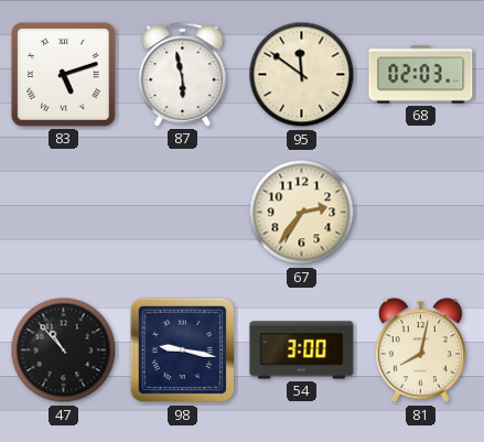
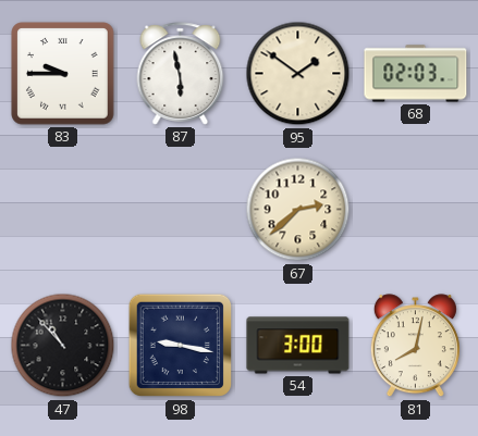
83: 5:12 -> 9:45 (63, 74)
95: 11:51 -> 1:51 (298, 74)
67: 2:36 -> 2:38 (298, 210)
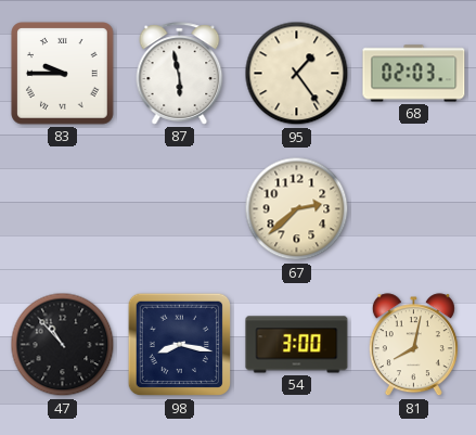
95: 1:51 -> 1:24 (297, 74)
98: 9:17 -> 8:17 (180, 345)
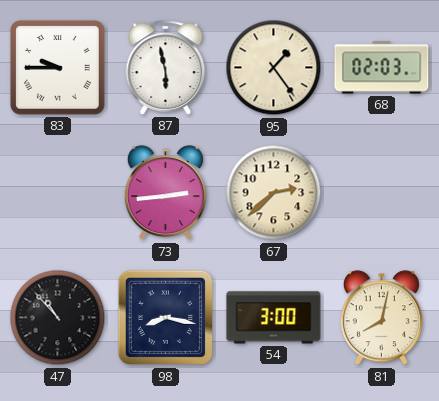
73: none -> 2:44 (165, 193)
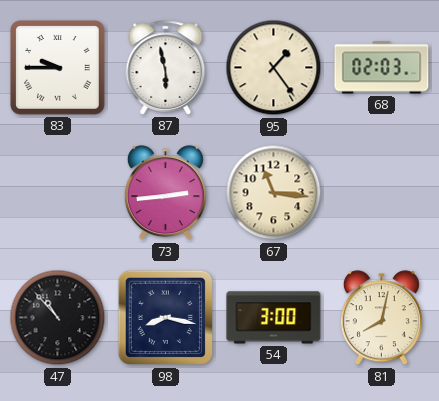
67: 2:38 -> 11:16 (274, 193)
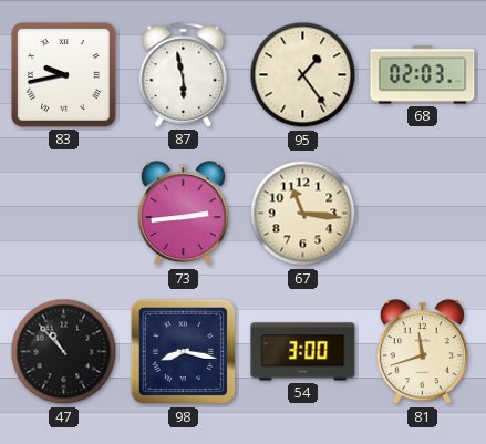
83: 9:45 -> 9:43 (64, 75)
81: 8:02 -> 11:42 (422, 352)
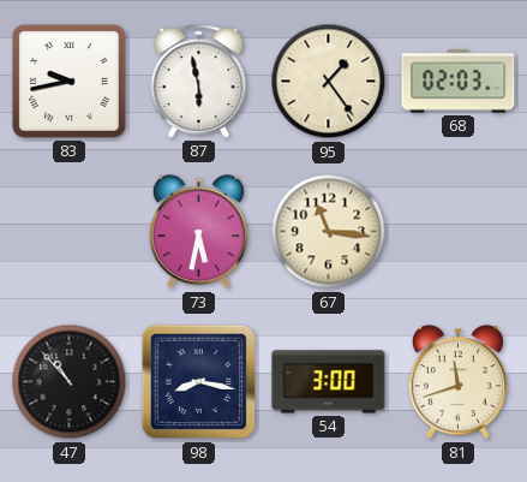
73: 2:44 -> 5:32 (198, 232)
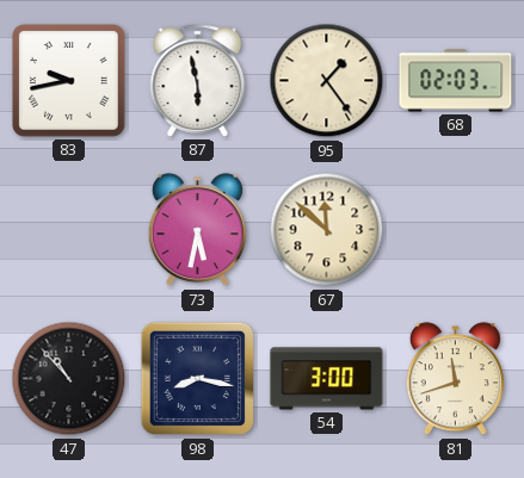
67: 11:16 -> 11:52 (327, 230)
